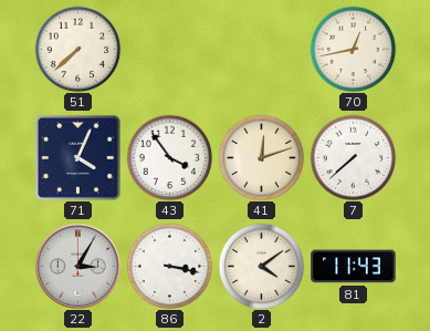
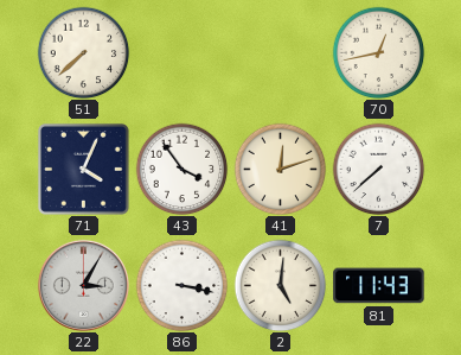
2: 4:09 -> 5:01 (280, 285)
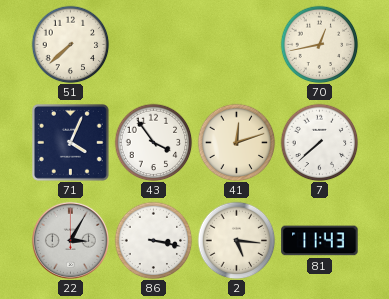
2: 5:01 -> 5:16 (236, 240)
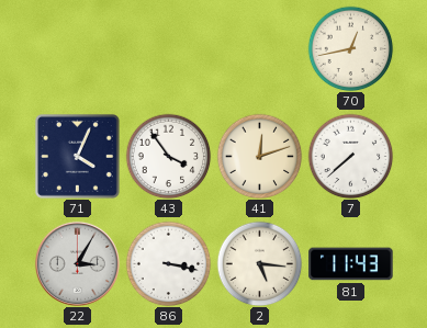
51: 7:38 -> none (70, 44)
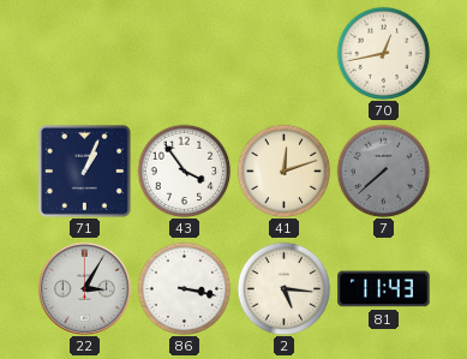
71: 4:04 -> 1:04 (84, 170)
7 dial: white -> grey (383, 170)
